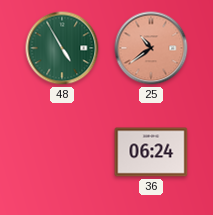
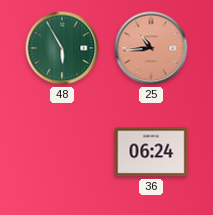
48: 4:55 -> 5:55 (62, 48)
25: 10:39 -> 10:44 (151, 48)
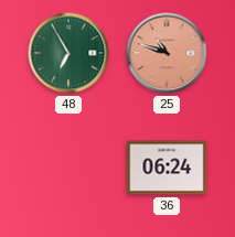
48: 5:55 -> 6:55 (68, 53)
25: 10:44 -> 10:48 (167, 53)
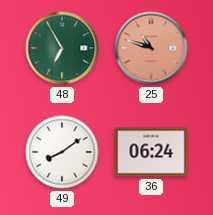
49: none -> 8:09 (62, 152)
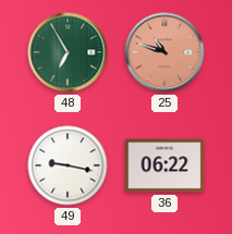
49: 8:09 -> 9:17 (68, 165)
36: 06:24 -> 06:22 (164, 165)
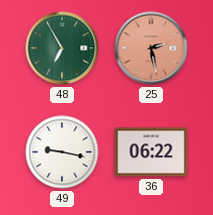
25: 10:48 -> 2:28 (151, 48)
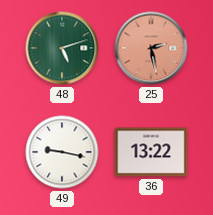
48: 6:55 -> 5:12 (62, 48)
36: 06:22 -> 13:22 (151, 152)
